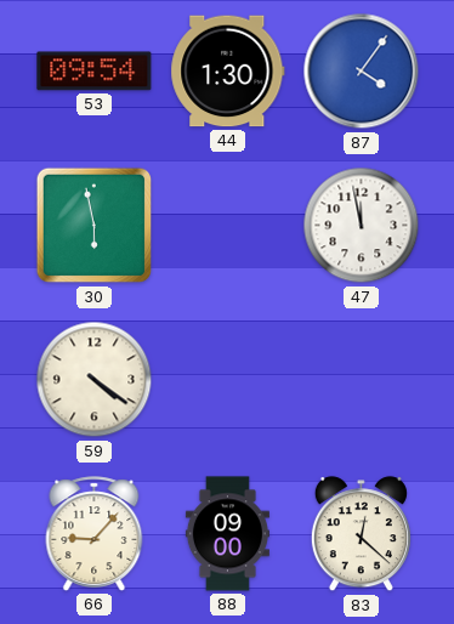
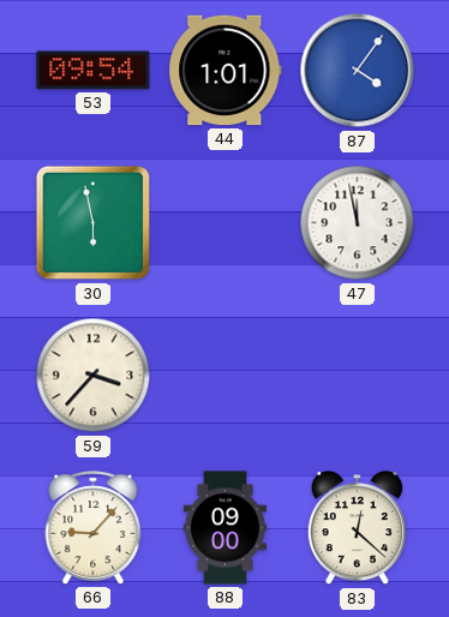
44: 1:30 -> 1:01 (226, 71)
59: 4:21 -> 3:37 (94, 376)
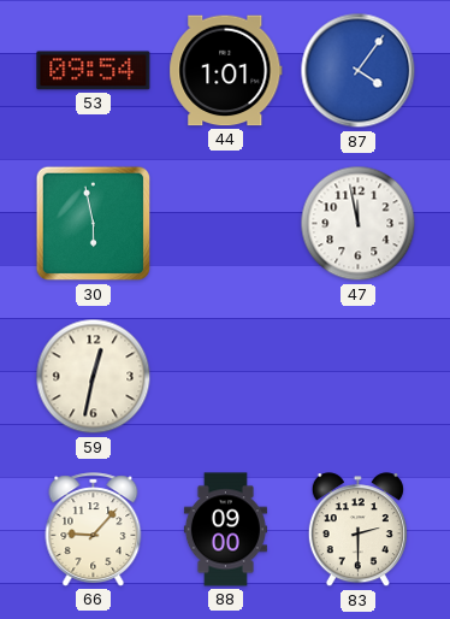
59: 3:37 -> 12:32 (94, 377)
83: 12:22 -> 2:30 (357, 530)
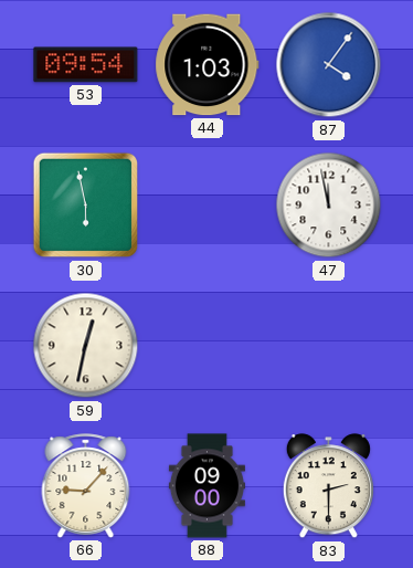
44: 1:01 -> 1:03 (208, 65)
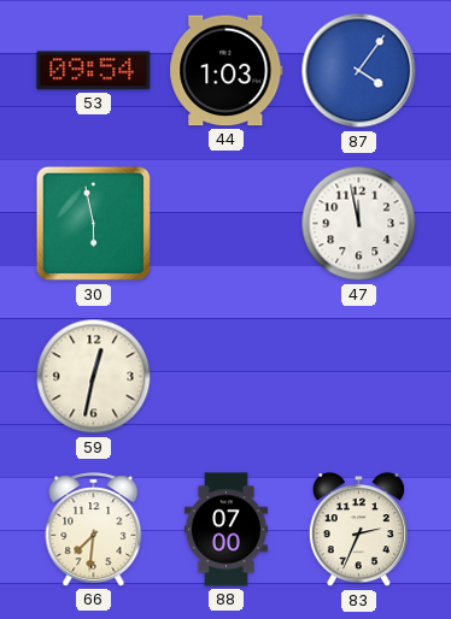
66: 9:07 -> 7:31 (94, 530)
88: 09:00 -> 07:00 (225, 530)
83: 2:30 -> 2:34 (358, 530)
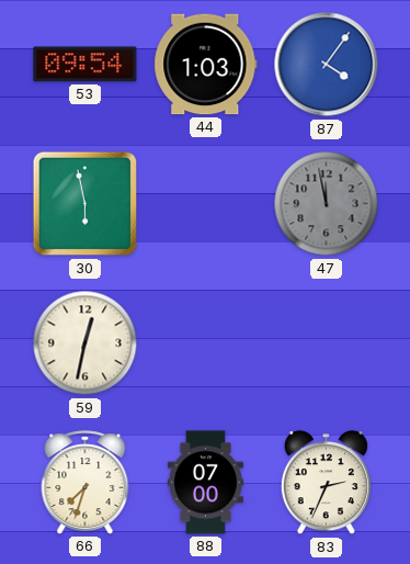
47 dial: white -> grey (327, 204)
66: 7:31 -> 7:33 (86, 483)
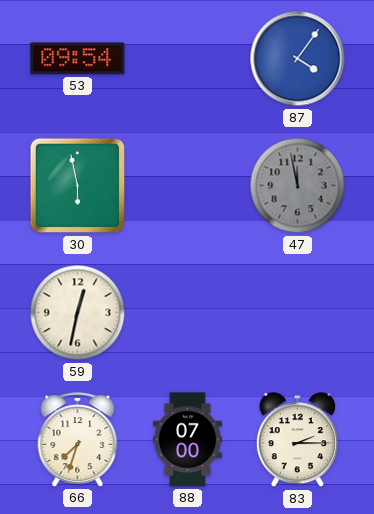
44: 1:03 -> none (206, 65)
83: 2:34 -> 2:15 (297, 440)
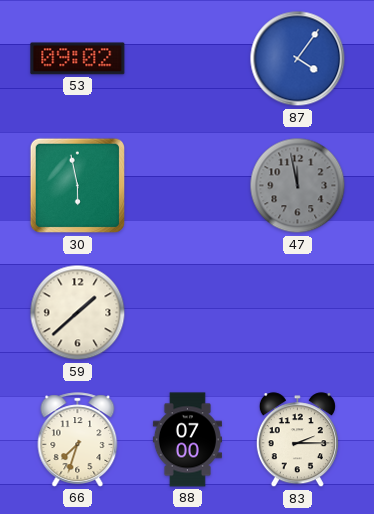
53: 09:54 -> 09:02 (78, 59)
59: 12:32 -> 1:38 (78, 313)
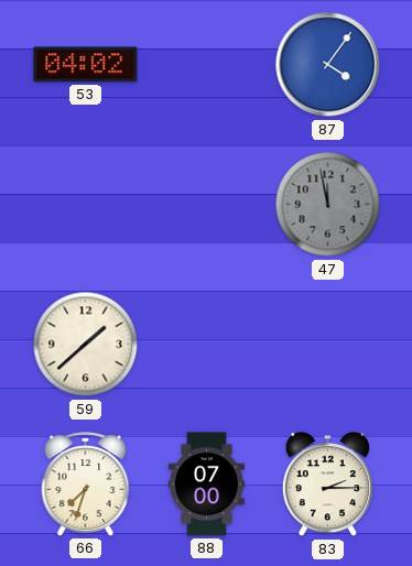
53: 09:02 -> 04:02 (86, 65)
30: 5:58 -> none (78, 186)
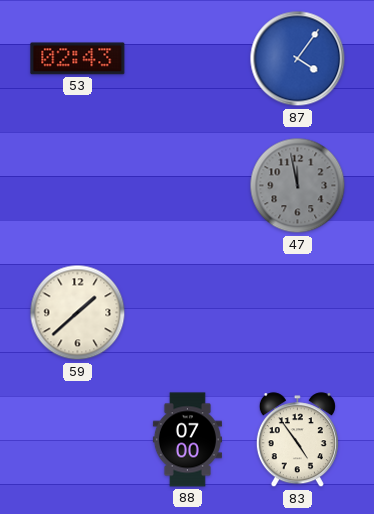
53: 04:02 -> 02:43 (78, 59)
66: 7:33 -> none (86, 485)
83: 2:15 -> 4:54 (297, 440)
